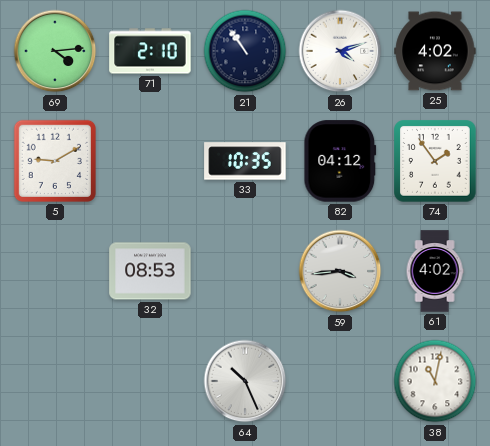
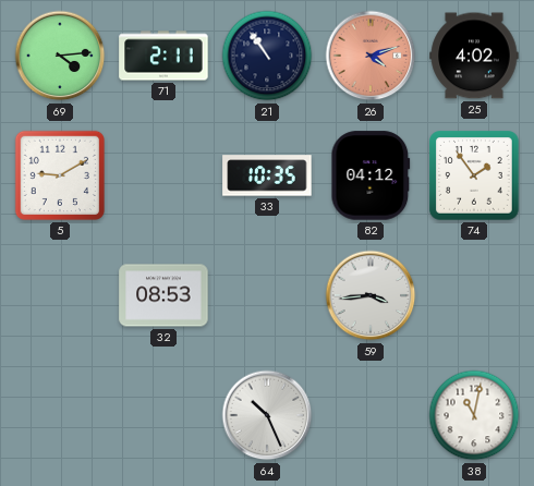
71: 2:10 -> 2:11 (163, 56)
26 dial: white -> salmon (371, 56)
61: 4:02 -> none (435, 271)
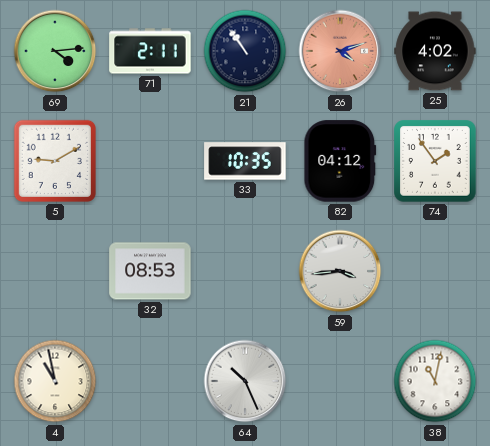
4: none -> 10:58 (55, 381)
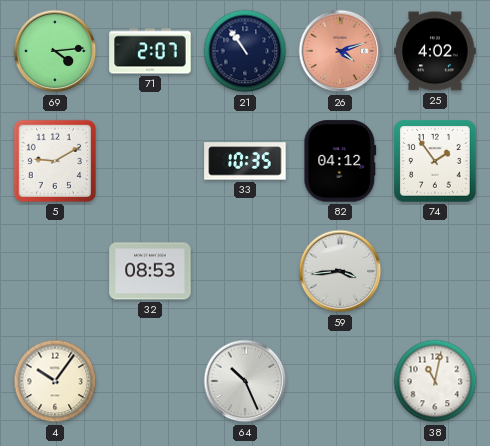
71: 2:11 -> 2:07 (150, 51)
4: 10:58 -> 10:06 (55, 381)
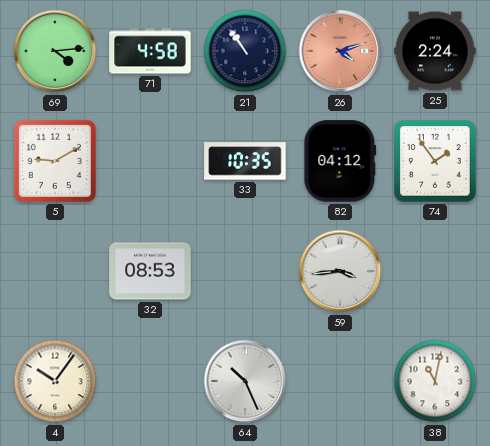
71: 2:07 -> 4:58 (150, 51)
25: 4:02 -> 2:24 (435, 51)
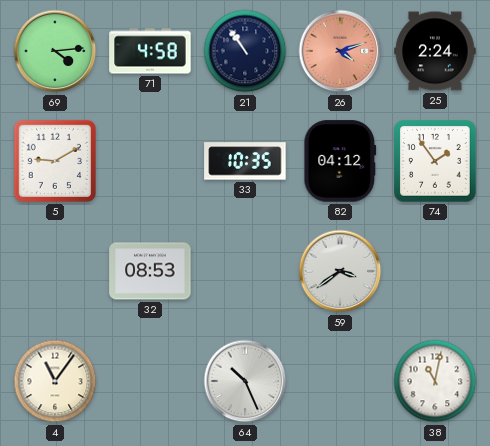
59: 3:44 -> 3:39 (340, 271)
4: 10:06 -> 11:06 (55, 381)
